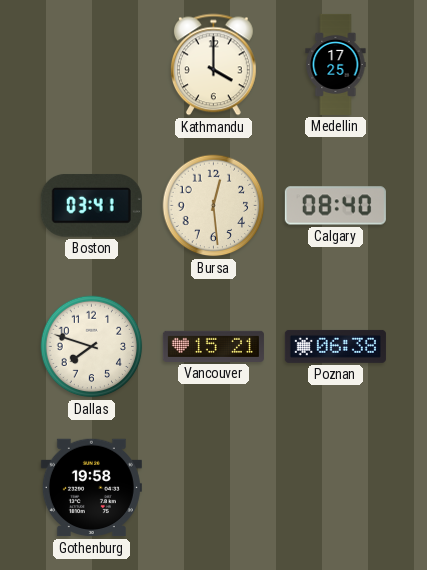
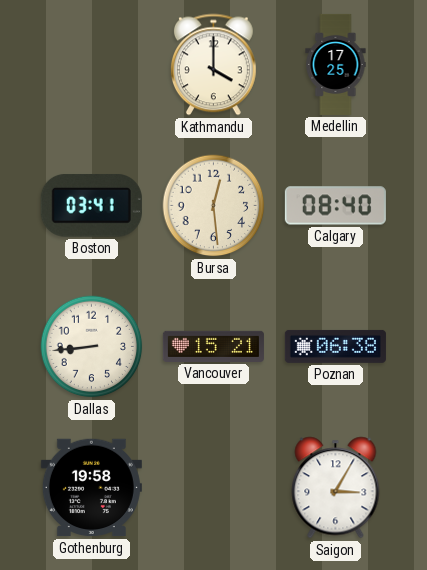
Dallas: 7:48 -> 8:44 (92, 347)
Saigon: none -> 3:05 (336, 488)
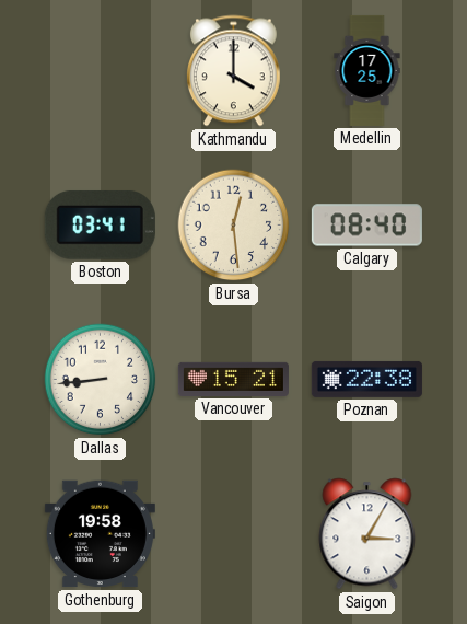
Poznan: 06:38 -> 22:38 (366, 379)
